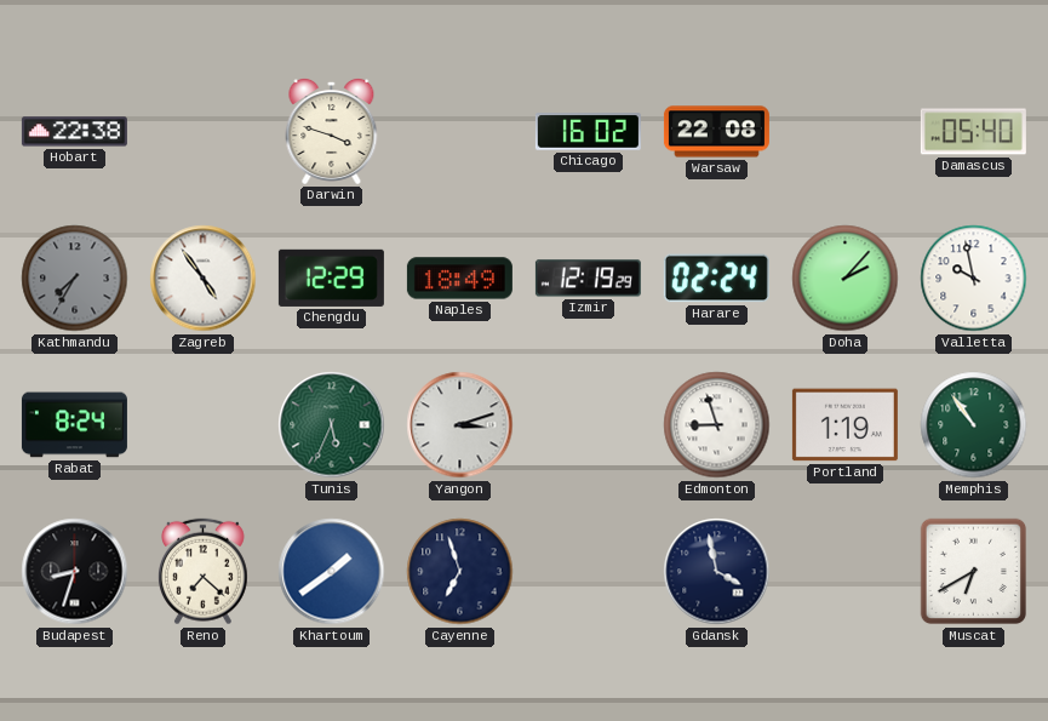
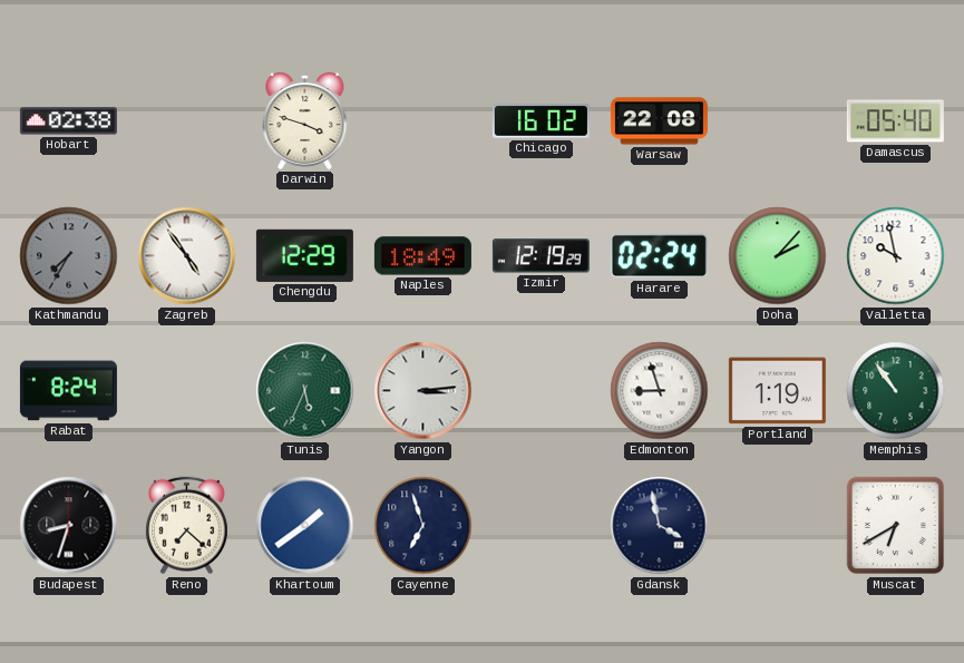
Hobart: 22:38 -> 02:38 (68, 121)
Yangon: 3:12 -> 3:14 (423, 391)
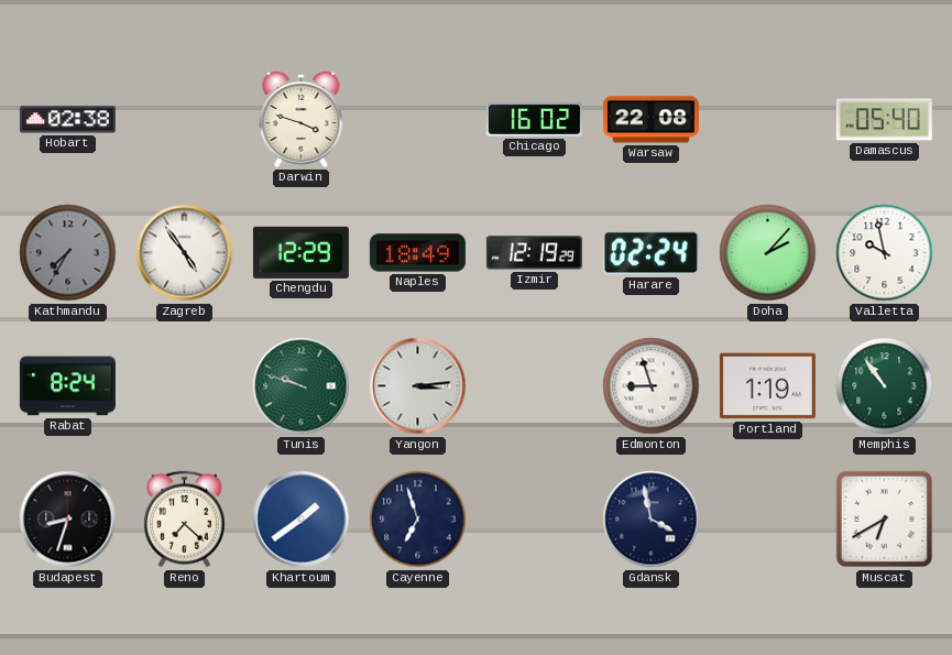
Tunis: 5:34 -> 9:48 (302, 386)
